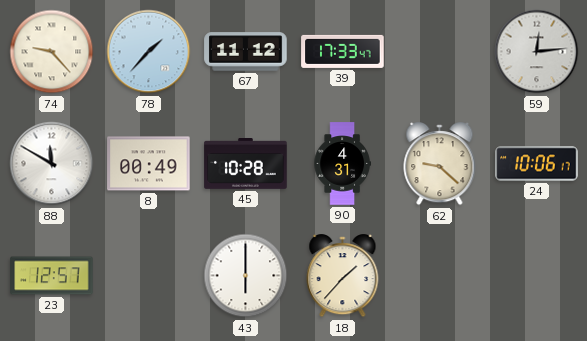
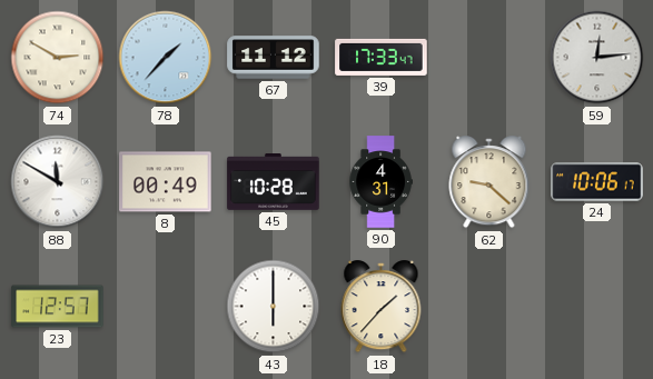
74: 9:23 -> 2:50 (58, 58)
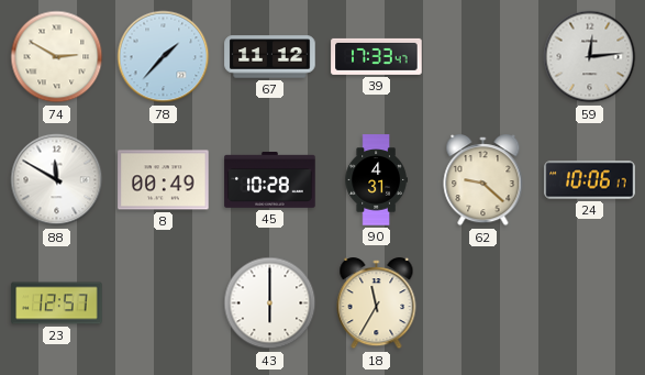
18: 1:37 -> 11:35 (377, 304)
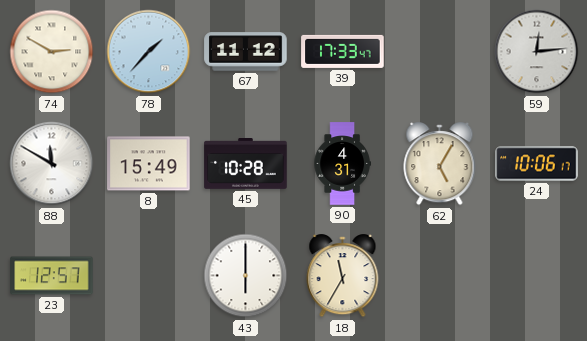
8: 00:49 -> 15:49 (149, 164)
62: 9:22 -> 5:05 (440, 164)
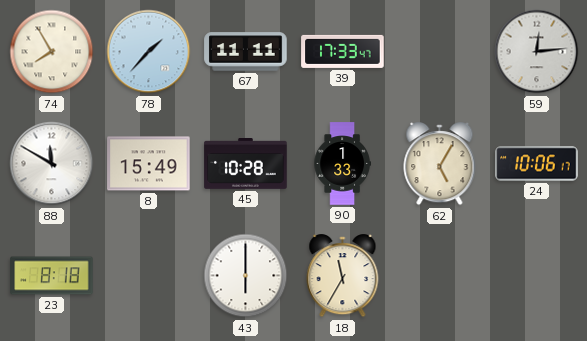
74: 2:50 -> 7:55 (52, 52)
67: 11:12 -> 11:11 (246, 52)
90: 4:31 -> 1:33 (342, 164)
23: 12:57 -> 8:18 (52, 276)
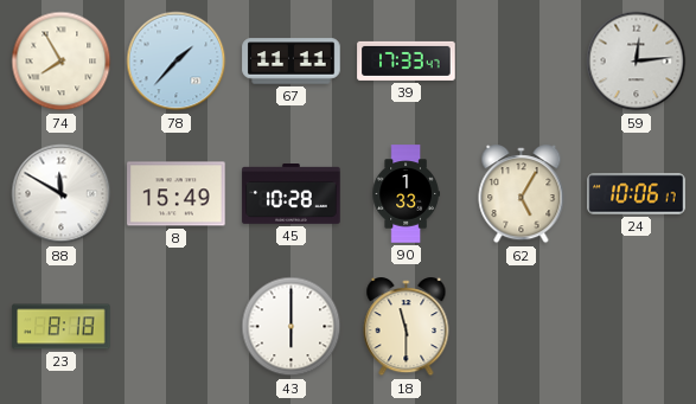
18: 11:35 -> 11:30 (407, 327)
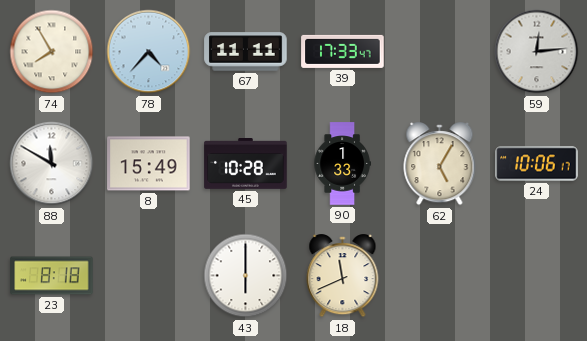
78: 1:37 -> 4:37 (149, 52)
18: 11:30 -> 11:41 (343, 276)
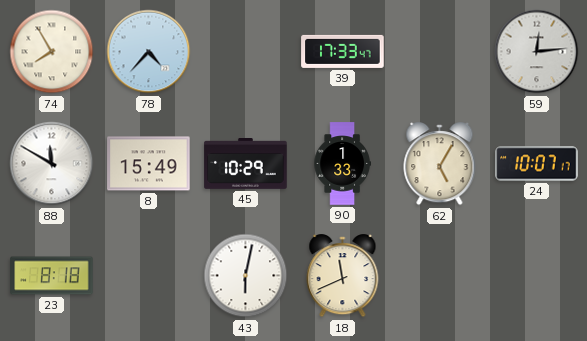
67: 11:11 -> none (246, 52)
45: 10:28 -> 10:29 (246, 164)
24: 10:06 -> 10:07 (537, 164)
43: 6:00 -> 6:02 (246, 276)
